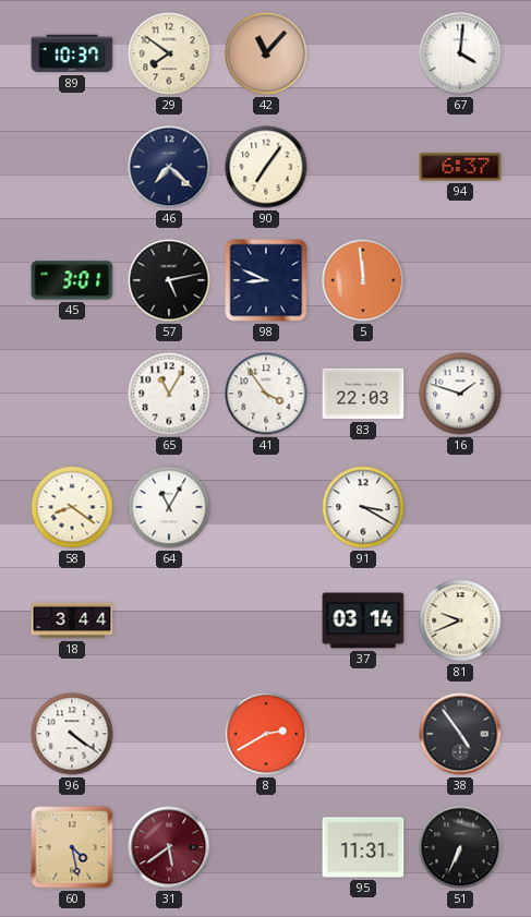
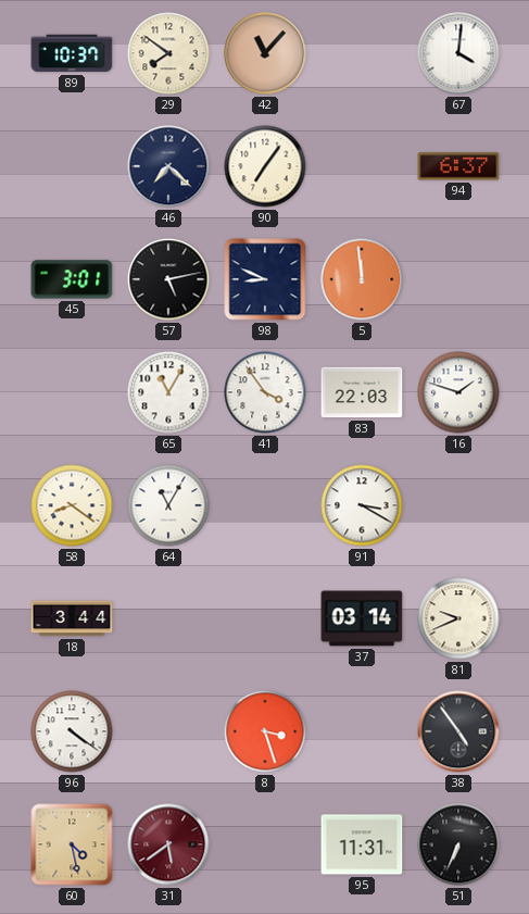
8: 2:40 -> 3:27 (265, 731)
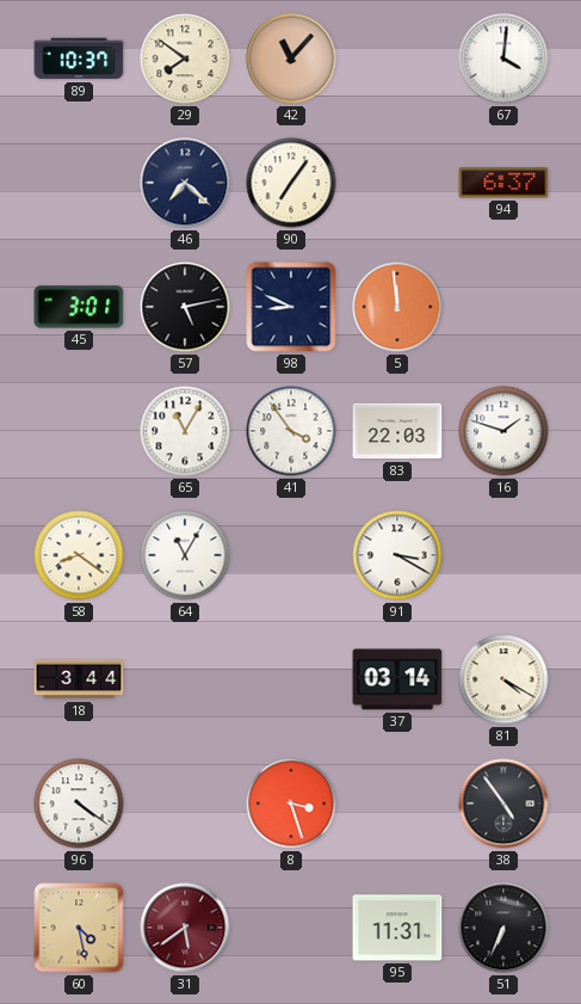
81: 9:41 -> 4:20 (503, 679)
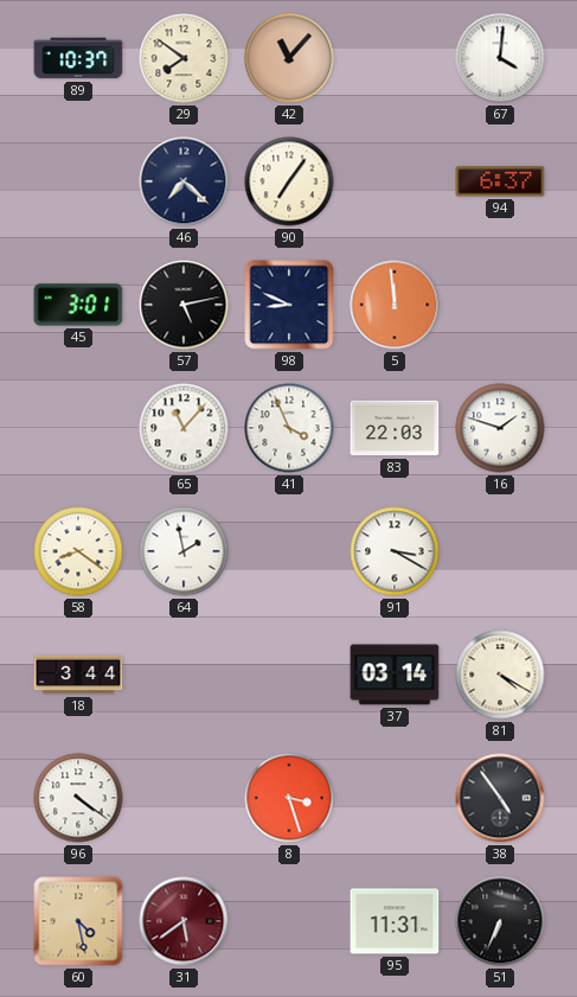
65: 11:05 -> 11:07 (184, 428)
41: 3:54 -> 3:56 (289, 428)
64: 11:05 -> 1:58 (184, 551)
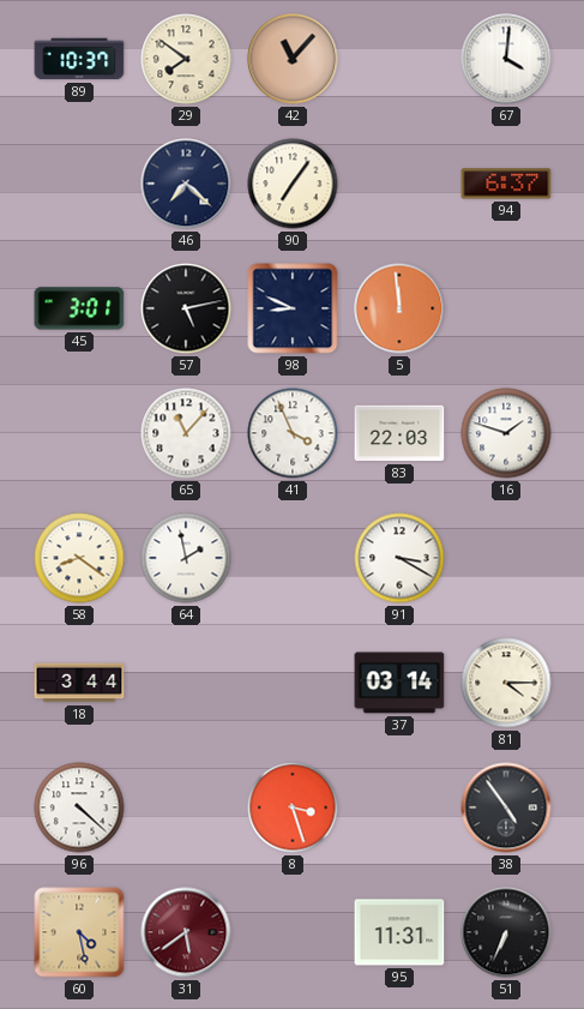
81: 4:20 -> 4:15 (506, 683)
96: 4:21 -> 4:22 (79, 807)
